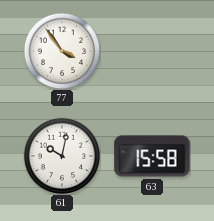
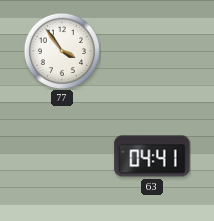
61: 10:02 -> none (61, 155)
63: 15:58 -> 04:41 (152, 156)
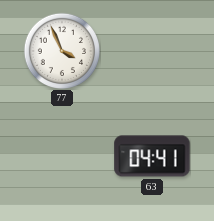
77: 3:54 -> 3:56 (61, 50)
